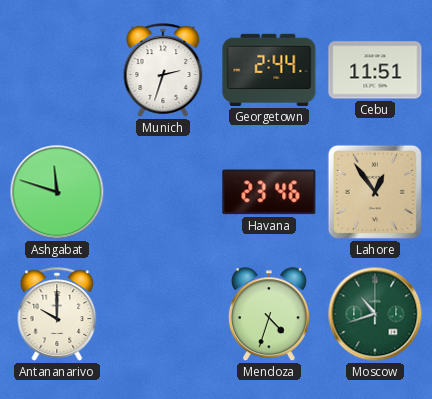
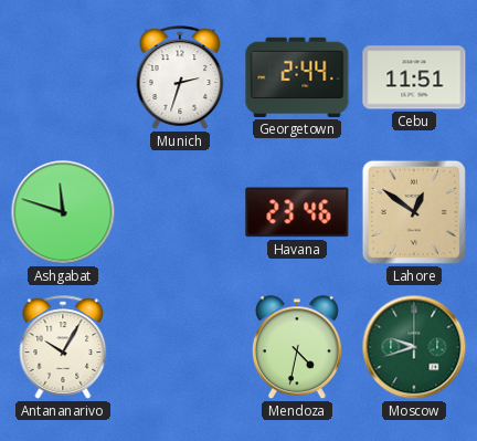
Lahore: 12:54 -> 12:51 (414, 212)
Antananarivo: 10:00 -> 10:05 (63, 347)
Mendoza: 4:33 -> 4:32 (297, 348)
Moscow: 10:42 -> 9:42 (414, 347)
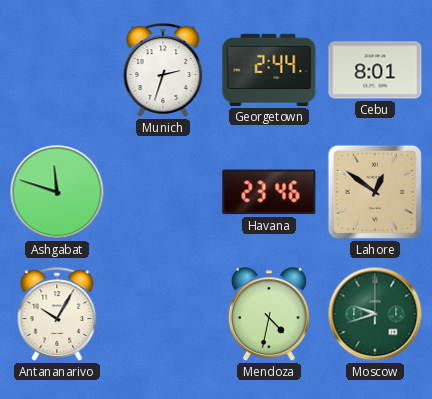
Cebu: 11:51 -> 8:01 (375, 70)
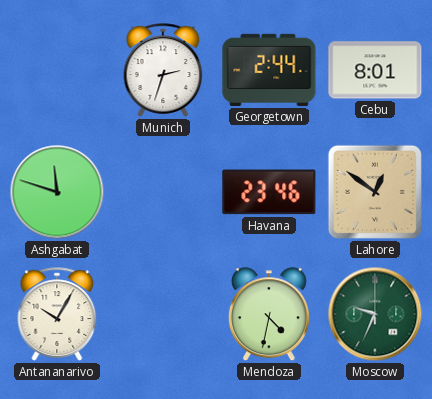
Moscow: 9:42 -> 9:34 (375, 314)
